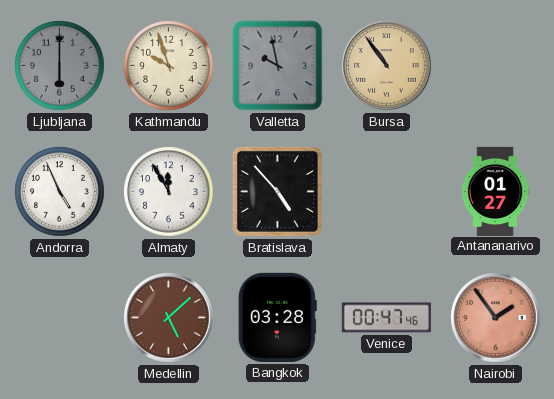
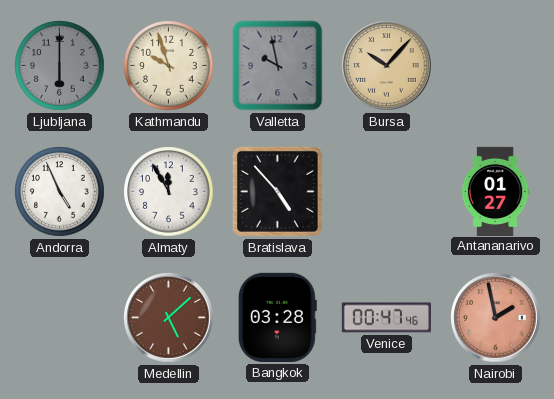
Bursa: 10:54 -> 10:07 (387, 66)
Nairobi: 1:54 -> 1:58 (496, 318)
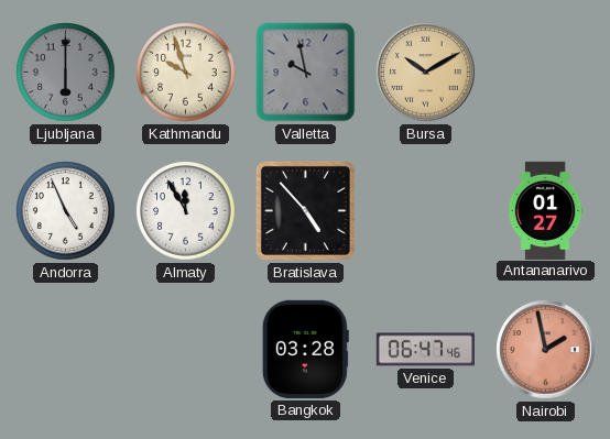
Bursa: 10:07 -> 10:10 (426, 73)
Medellin: 5:08 -> none (169, 318)
Venice: 00:47 -> 06:47 (425, 350)
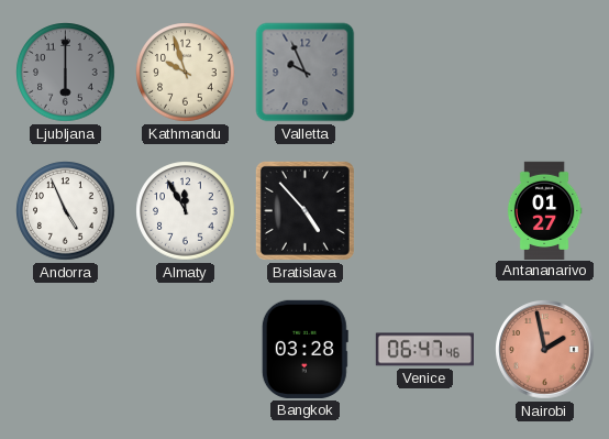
Valletta: 9:58 -> 9:56 (306, 73)
Bursa: 10:10 -> none (426, 73)
